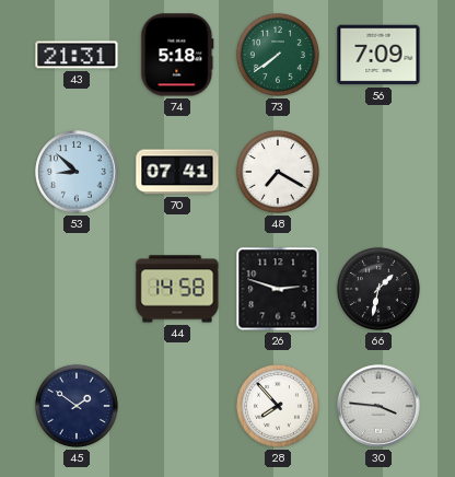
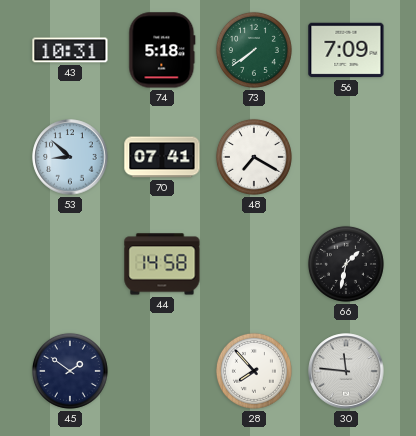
43: 21:31 -> 10:31 (70, 50)
26: 2:48 -> none (278, 289)
30: 3:46 -> 11:46 (346, 371)
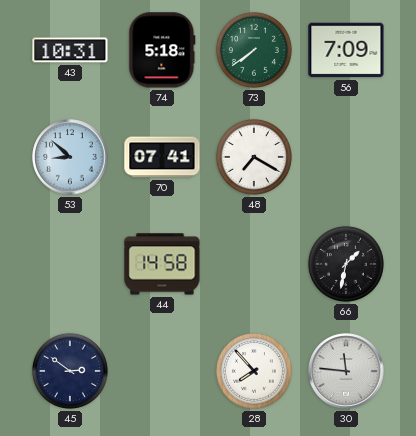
45: 1:51 -> 2:51 (70, 371)
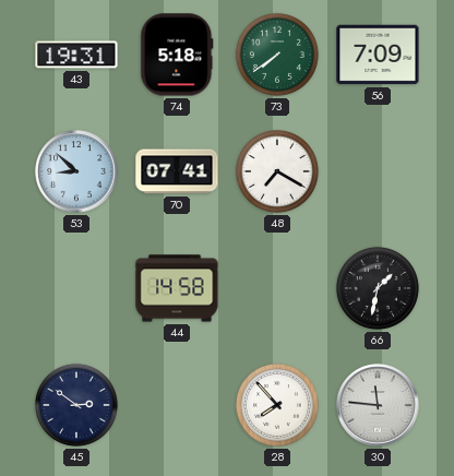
43: 10:31 -> 19:31 (76, 55)
